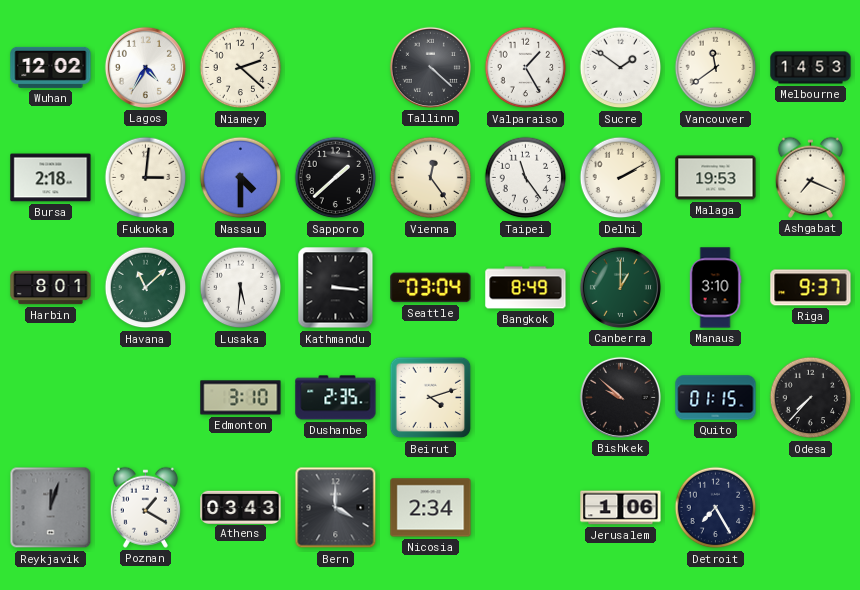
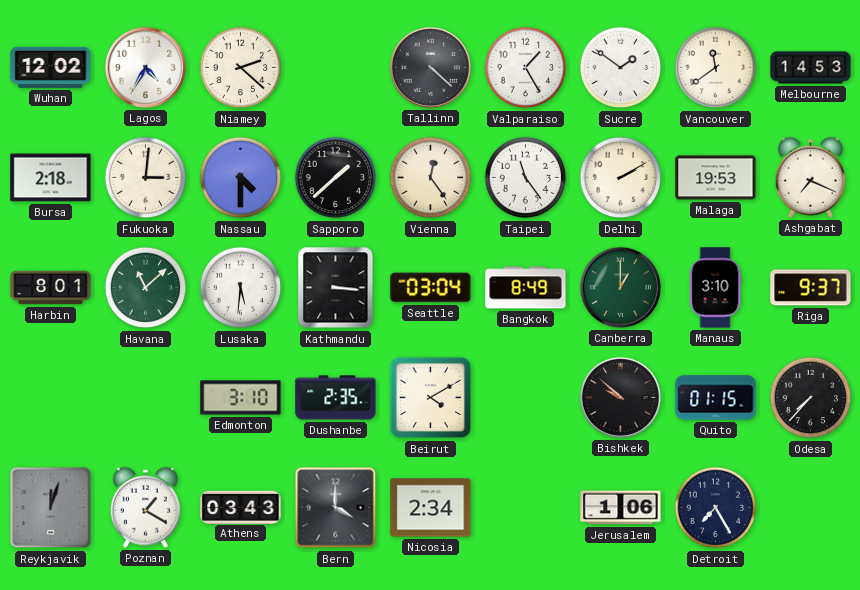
Beirut: 4:12 -> 4:10 (431, 398)
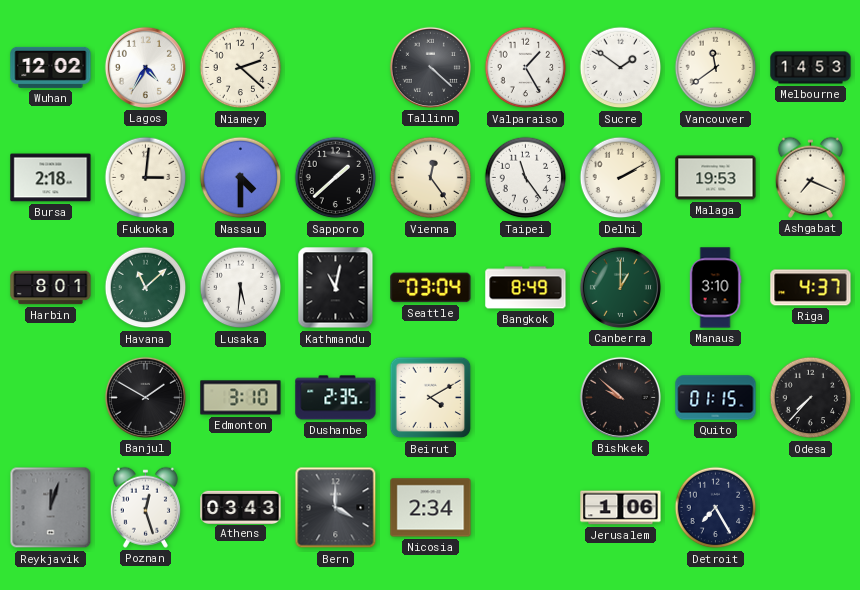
Kathmandu: 3:16 -> 11:02 (336, 288)
Riga: 9:37 -> 4:37 (811, 288)
Banjul: none -> 1:50 (145, 397)
Poznan: 1:20 -> 12:27 (145, 507)
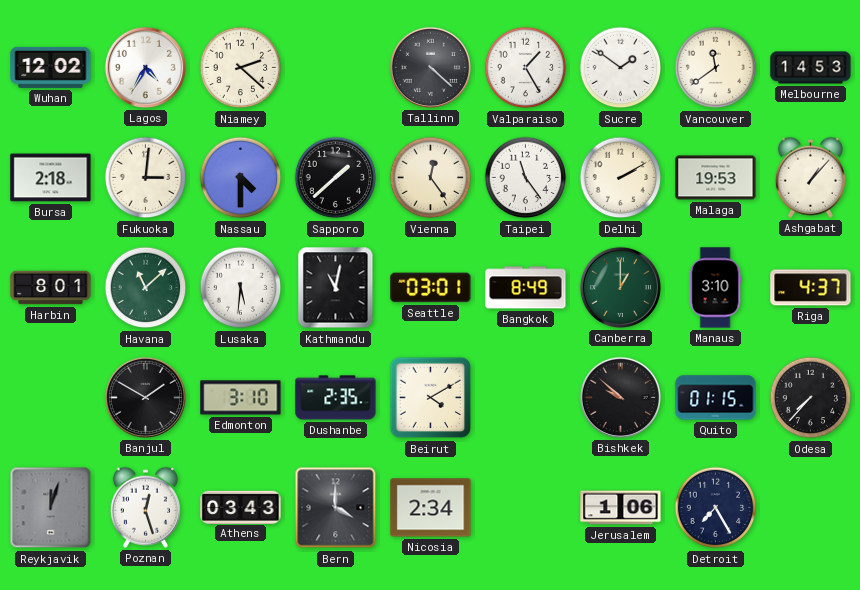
Ashgabat: 7:19 -> 1:07 (810, 177)
Seattle: 03:04 -> 03:01 (431, 288)
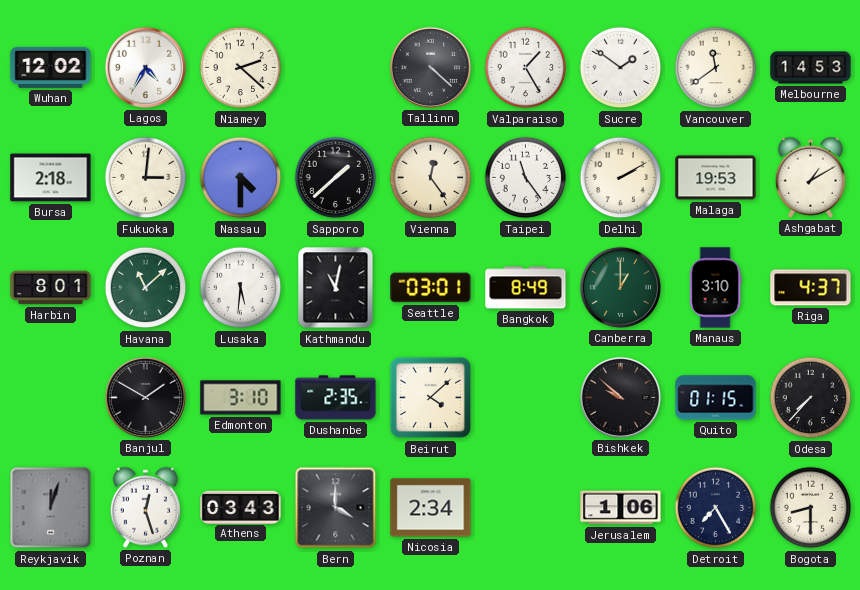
Ashgabat: 1:07 -> 1:10 (810, 177)
Beirut: 4:10 -> 4:08 (431, 398)
Bogota: none -> 8:30 (811, 508)
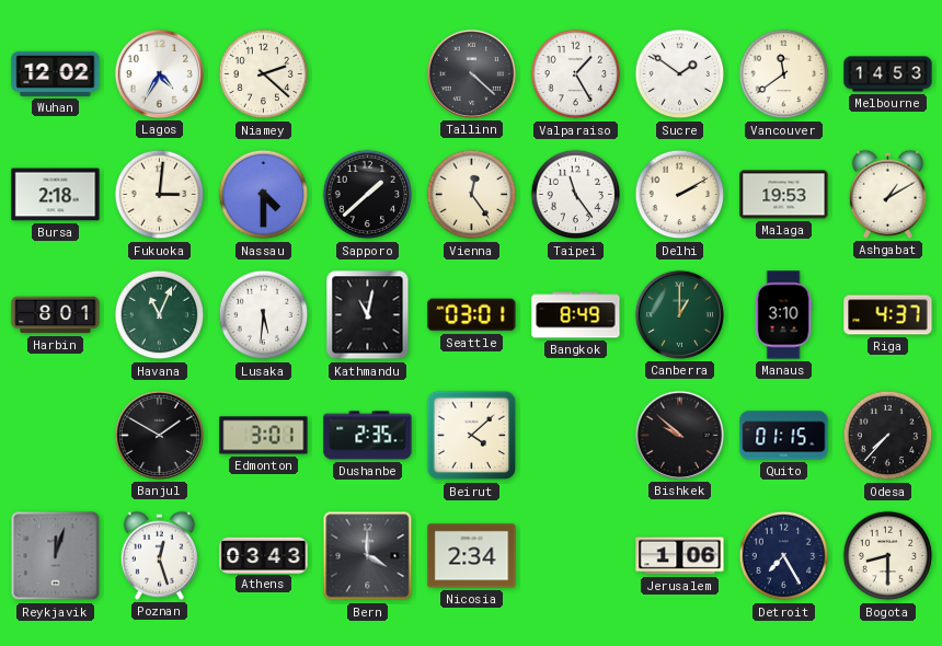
Havana: 11:08 -> 11:04 (160, 315)
Edmonton: 3:10 -> 3:01 (264, 436)
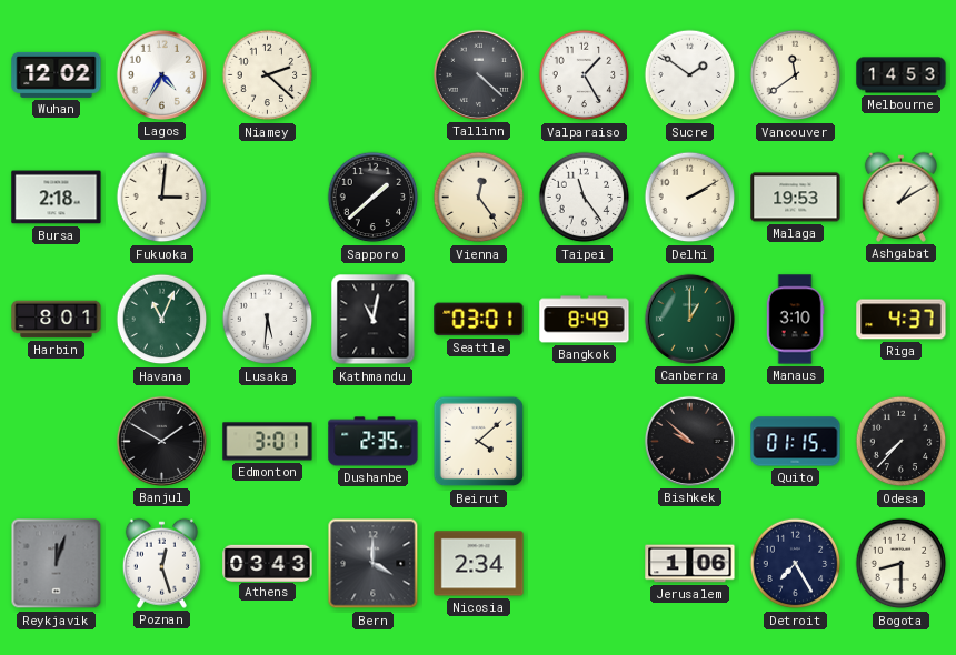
Nassau: 4:30 -> none (264, 195)
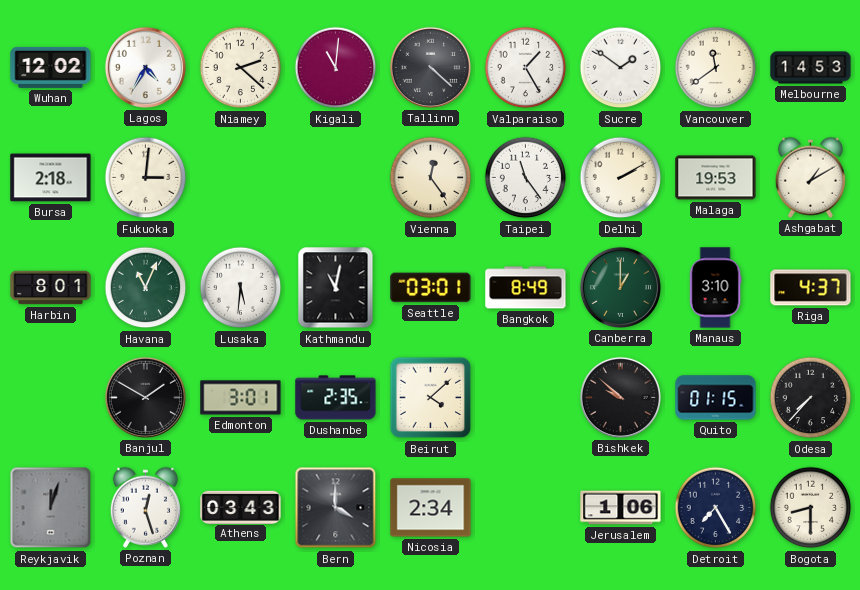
Kigali: none -> 11:01 (336, 68)
Sapporo: 1:38 -> none (374, 198)
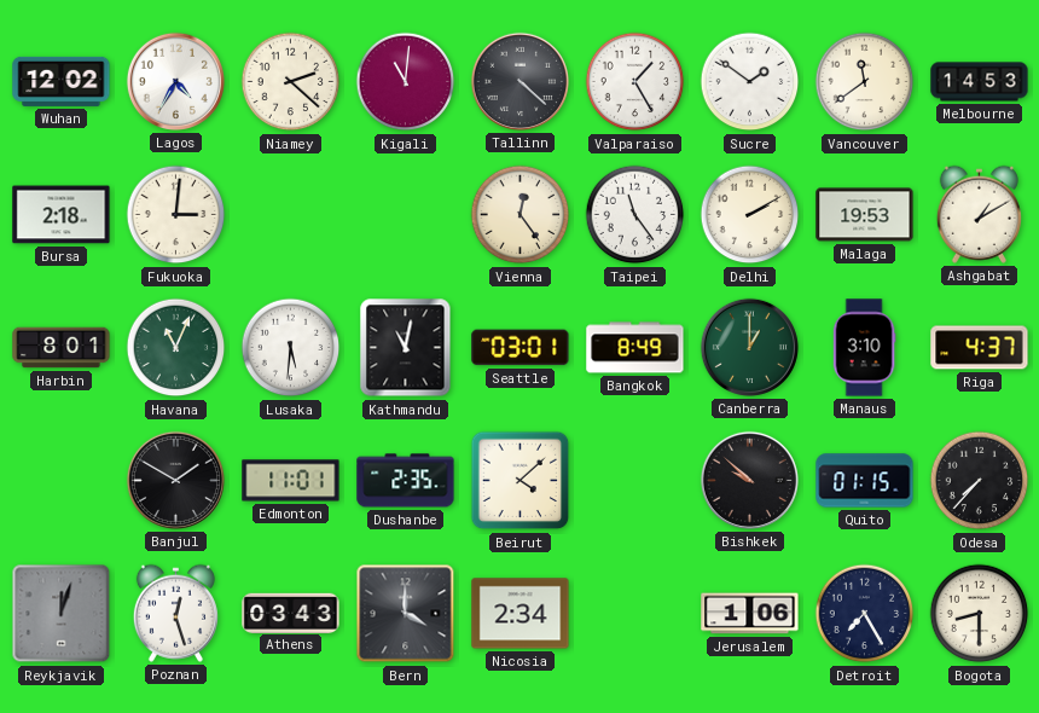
Edmonton: 3:01 -> 11:01 (291, 481)
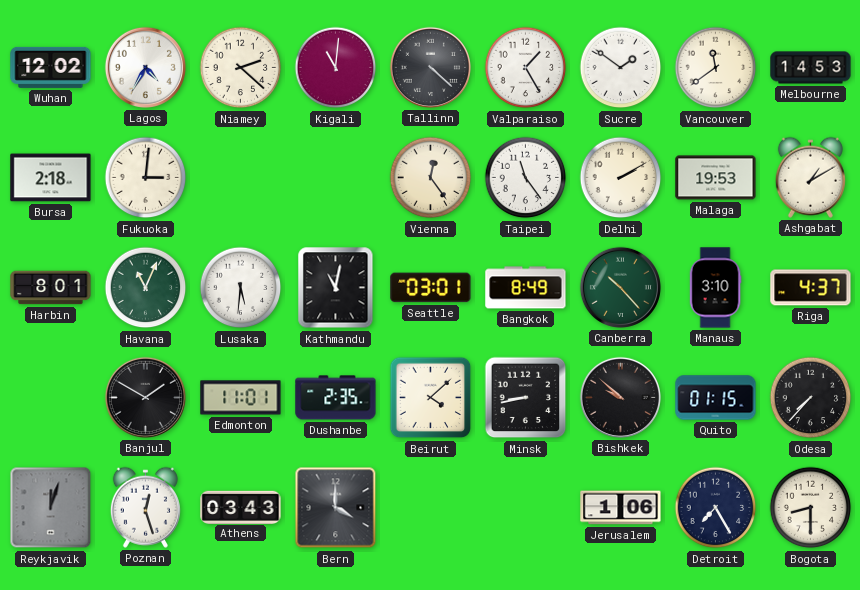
Canberra: 1:00 -> 10:23 (620, 287)
Minsk: none -> 8:43 (526, 398)
Nicosia: 2:34 -> none (521, 614)
